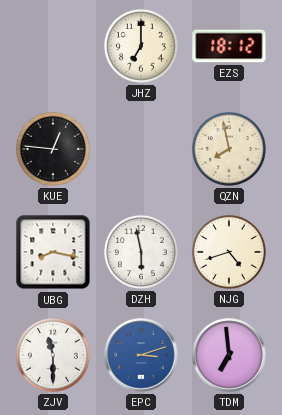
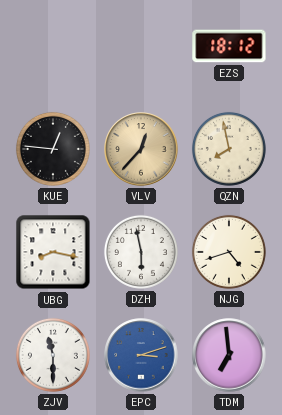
JHZ: 7:00 -> none (141, 46)
VLV: none -> 12:37 (141, 149)
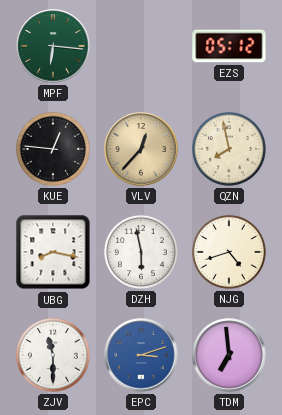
MPF: none -> 6:16 (53, 46)
EZS: 18:12 -> 05:12 (229, 46)
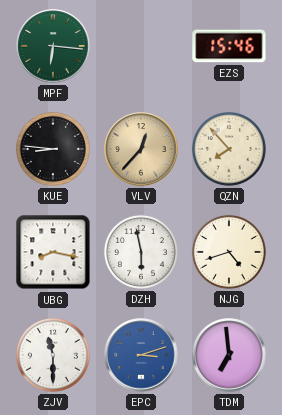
EZS: 05:12 -> 15:46 (229, 46)
KUE: 12:46 -> 8:46 (53, 149)
QZN: 7:58 -> 7:53 (229, 149)
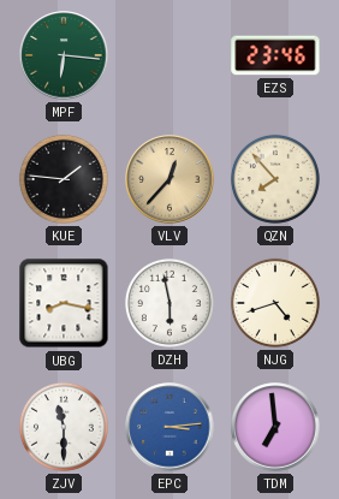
EZS: 15:46 -> 23:46 (275, 55)
KUE: 8:46 -> 1:46 (64, 179)
EPC: 3:12 -> 3:14 (169, 427)
